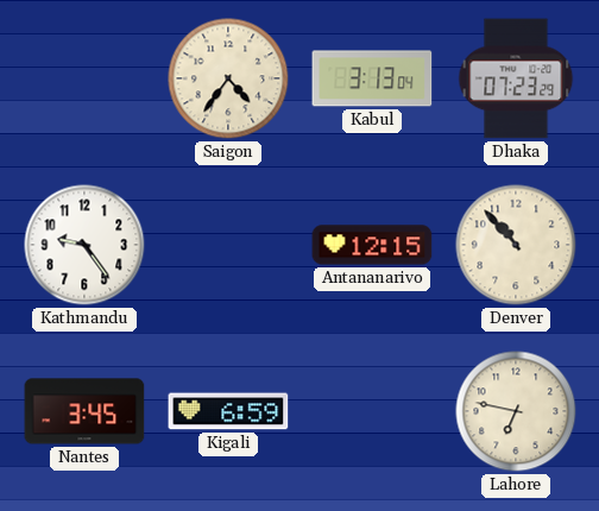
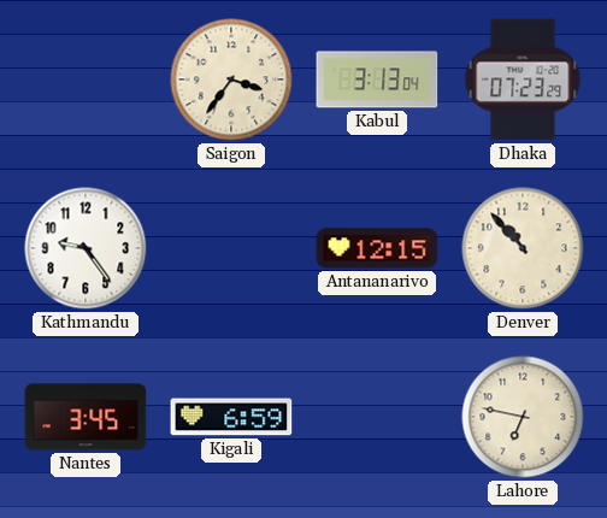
Saigon: 4:36 -> 3:36 (231, 80)
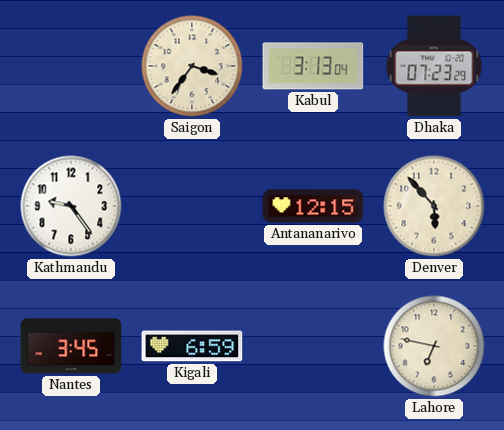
Denver: 10:53 -> 5:53 (434, 206)
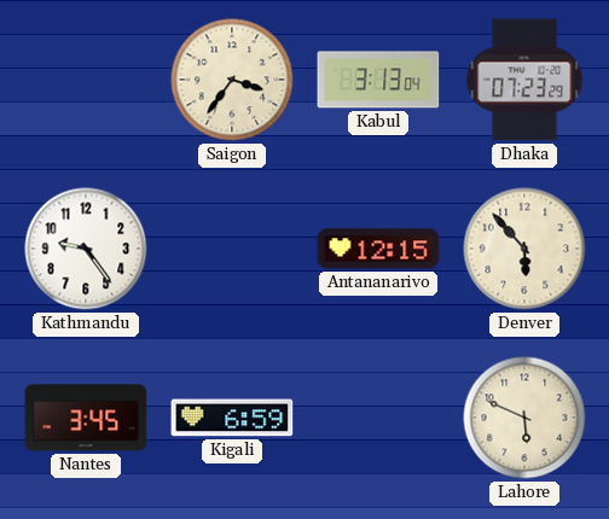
Lahore: 6:47 -> 5:49 (524, 418)
